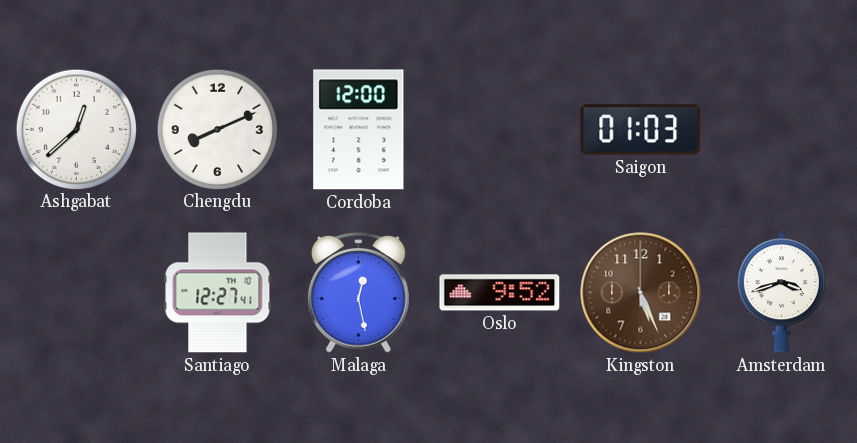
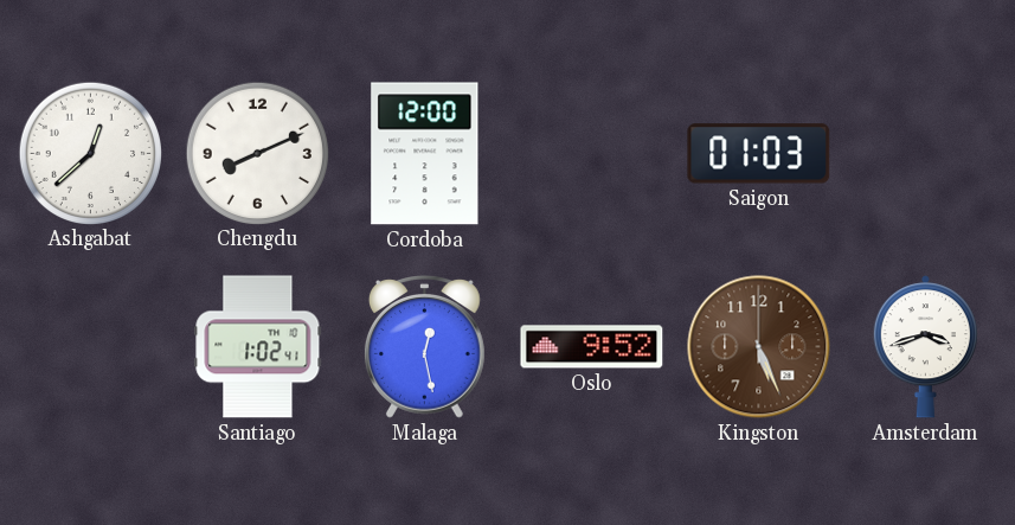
Santiago: 12:27 -> 1:02 (258, 347)
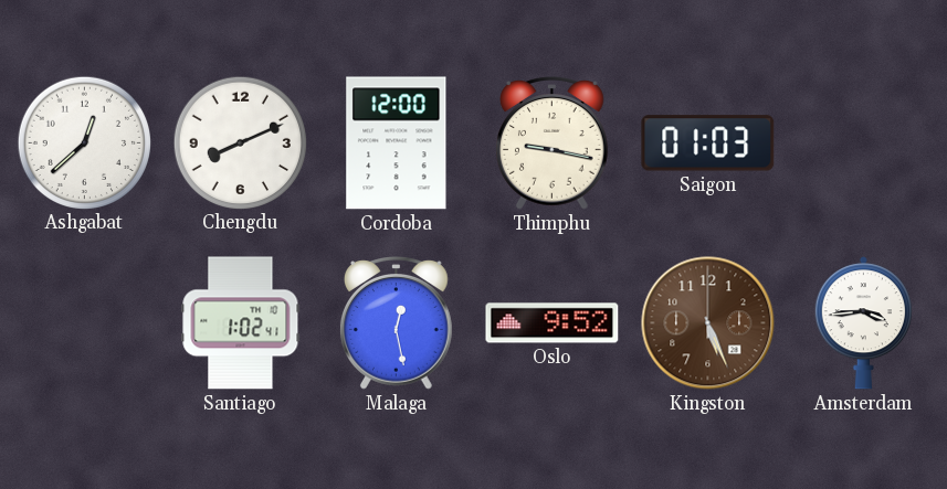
Thimphu: none -> 9:17 (551, 143)
Amsterdam: 3:42 -> 3:44 (863, 323)
